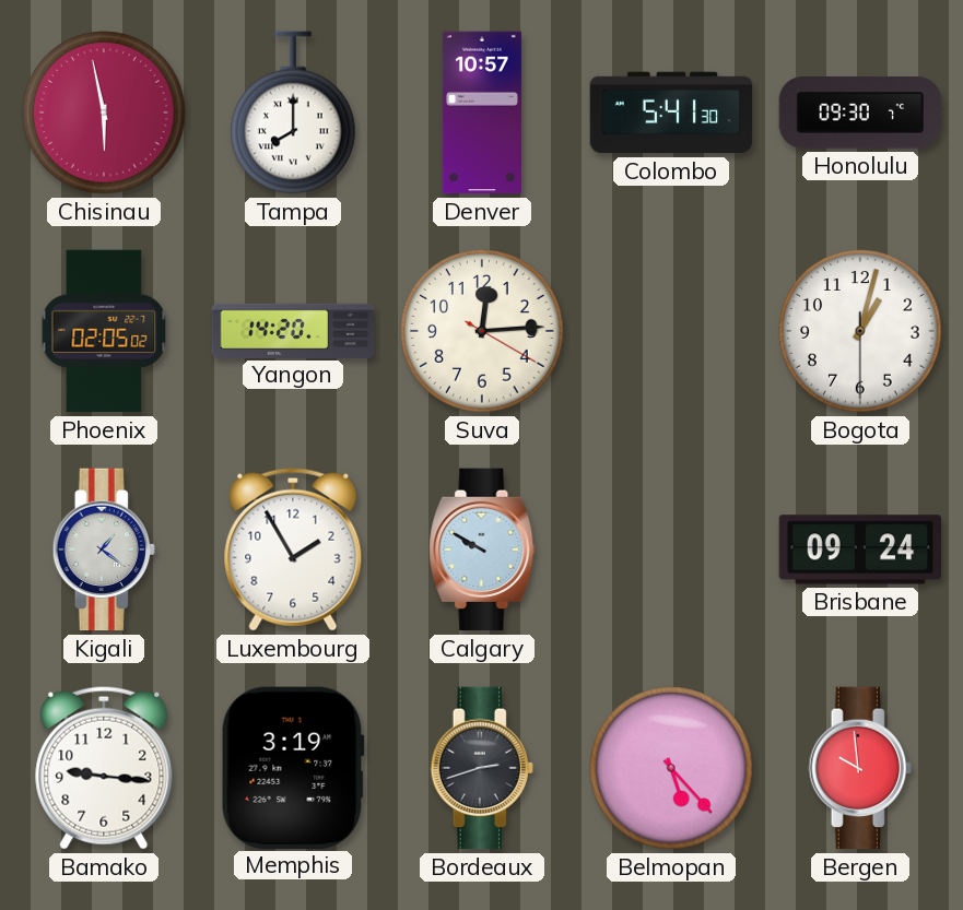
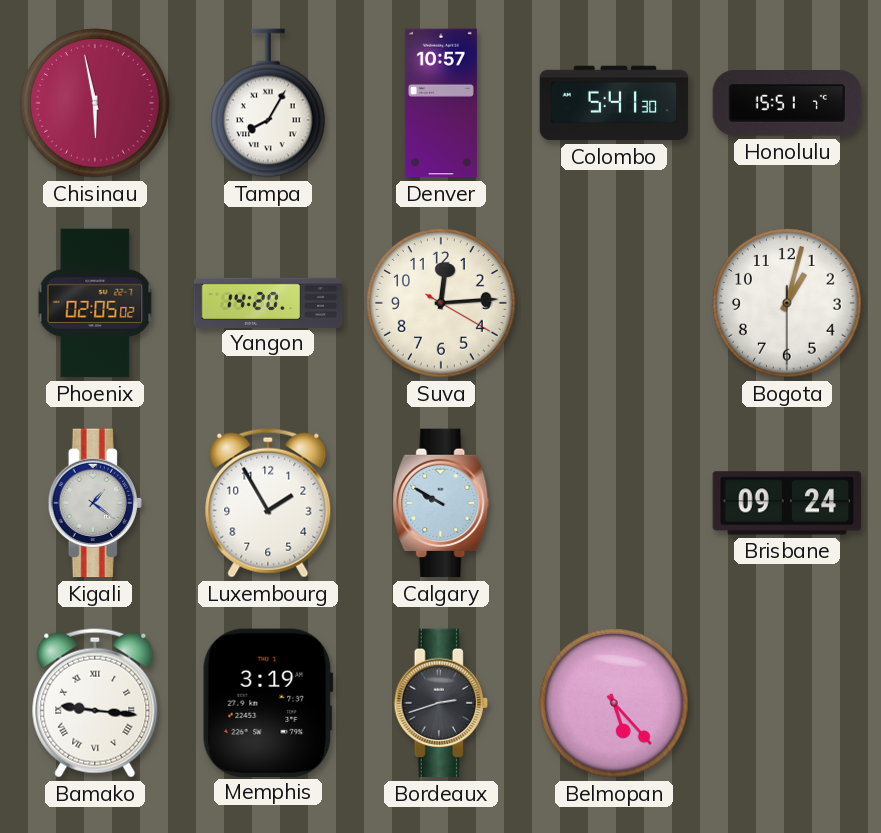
Tampa: 8:00 -> 8:05 (269, 103)
Honolulu: 09:30 -> 15:51 (787, 104)
Bamako numerals: Arabic -> Roman (95, 703)
Bergen: 9:59 -> none (860, 768)
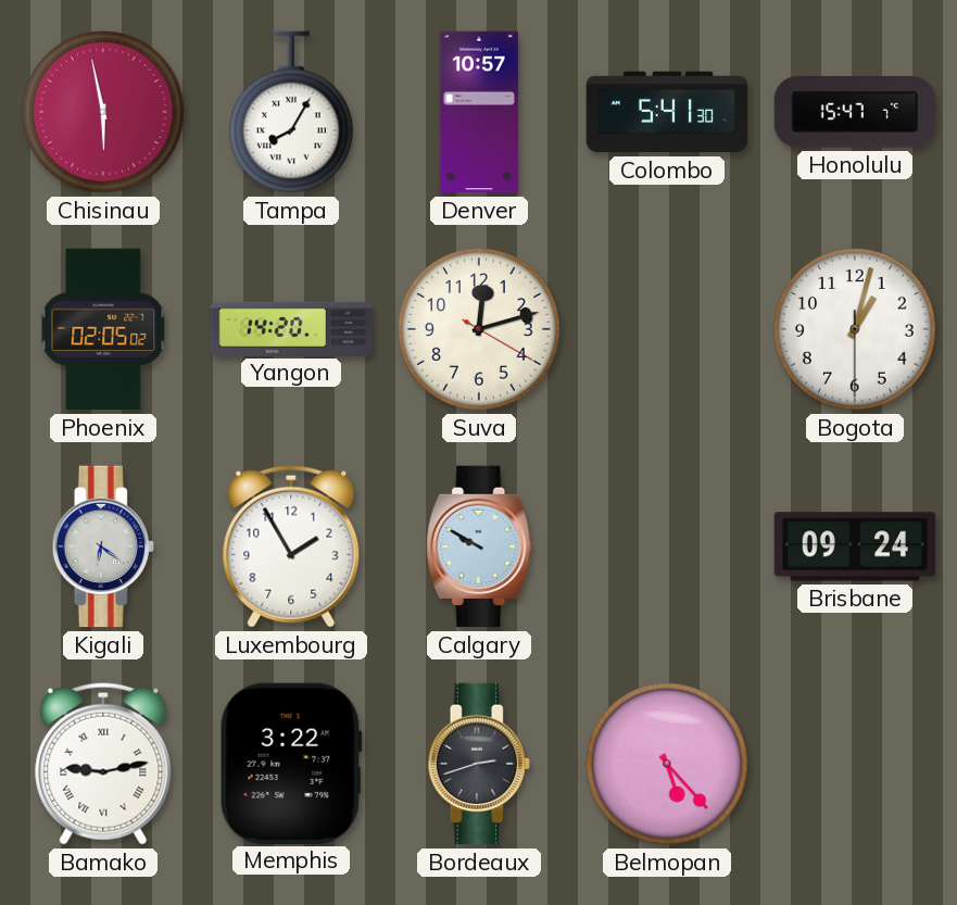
Honolulu: 15:51 -> 15:47 (855, 113)
Suva: 12:14 -> 12:12 (479, 329)
Kigali: 1:21 -> 6:21 (103, 546)
Bamako: 9:16 -> 9:13 (103, 764)
Memphis: 3:19 -> 3:22 (291, 763)
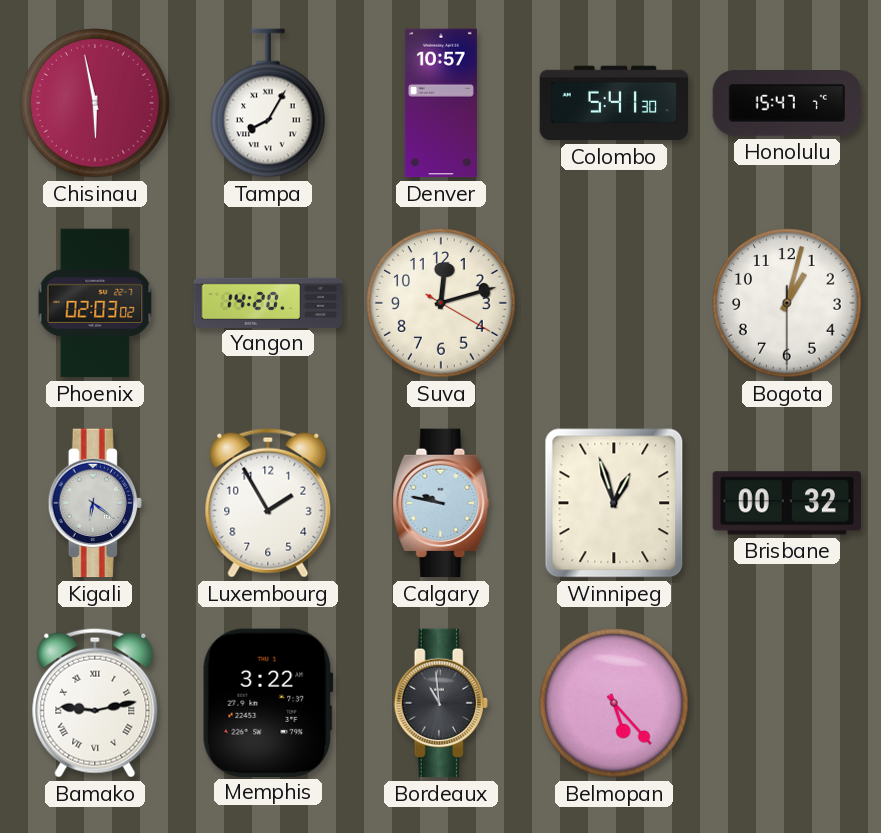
Phoenix: 02:05 -> 02:03 (95, 303)
Calgary: 9:50 -> 9:47 (441, 503)
Winnipeg: none -> 12:57 (614, 503)
Brisbane: 09:24 -> 00:32 (787, 503)
Bordeaux: 2:42 -> 10:59 (441, 703)
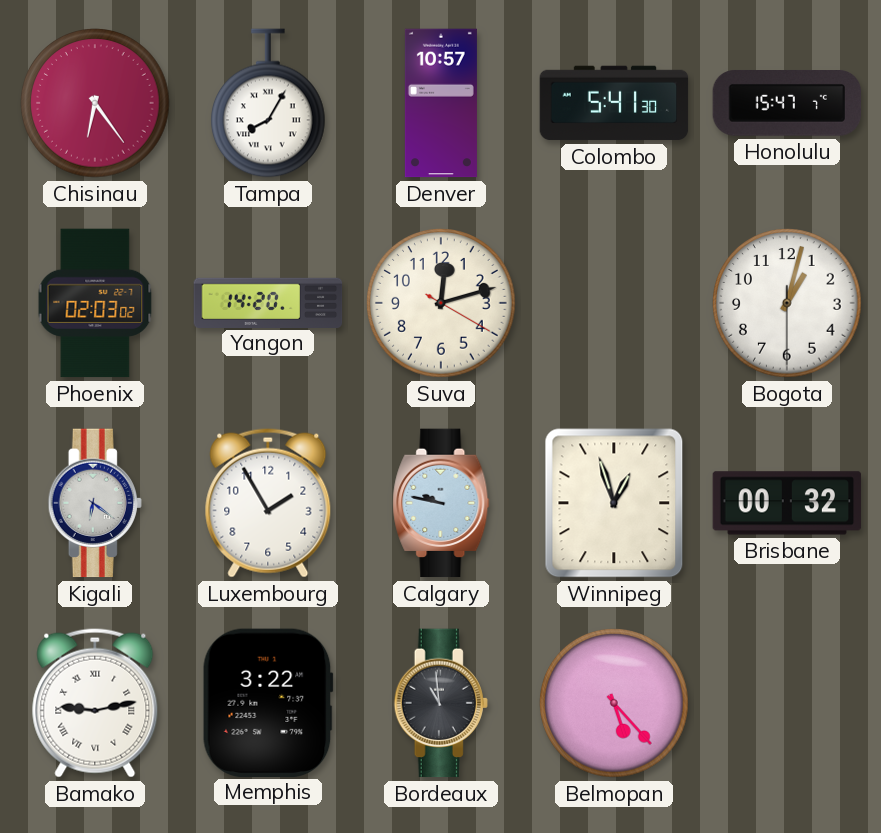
Chisinau: 5:58 -> 6:24 (95, 103)
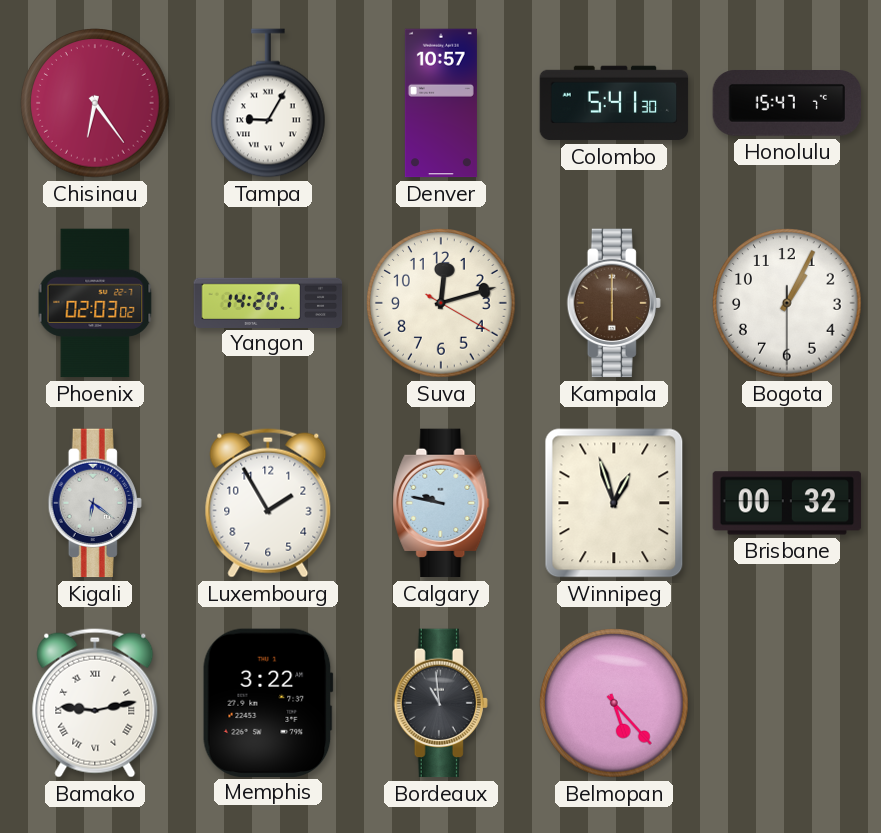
Tampa: 8:05 -> 9:05 (269, 103)
Kampala: none -> 6:00 (614, 303)
Bogota: 1:02 -> 1:04 (787, 303)
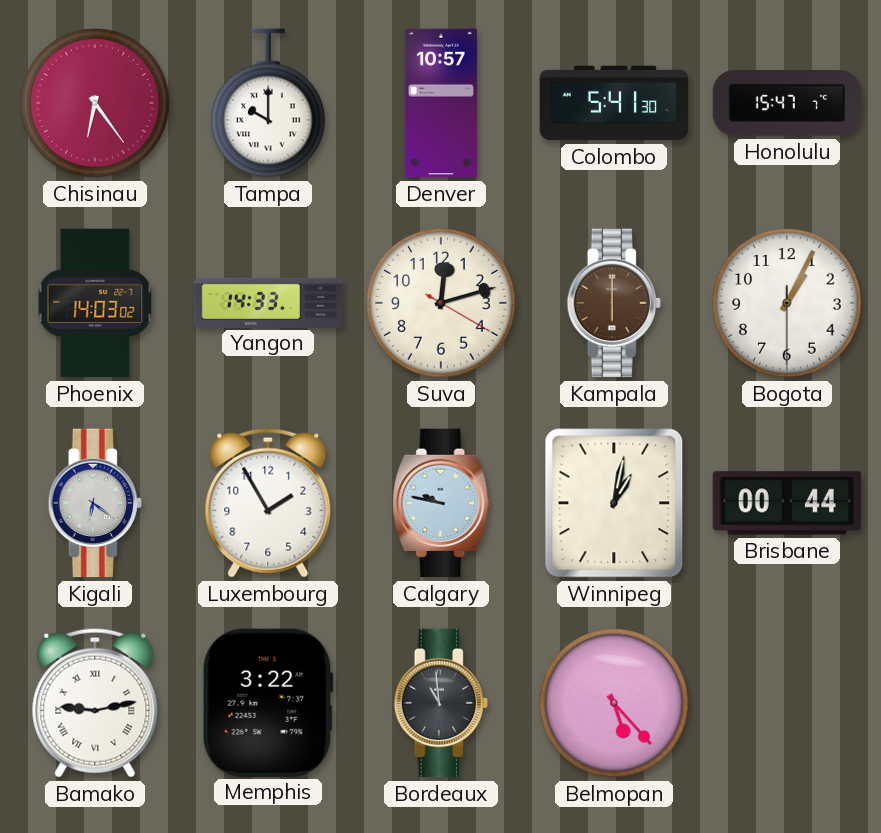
Tampa: 9:05 -> 10:00 (269, 103)
Phoenix: 02:03 -> 14:03 (95, 303)
Yangon: 14:20 -> 14:33 (268, 302)
Winnipeg: 12:57 -> 1:02 (614, 503)
Brisbane: 00:32 -> 00:44 (787, 503)
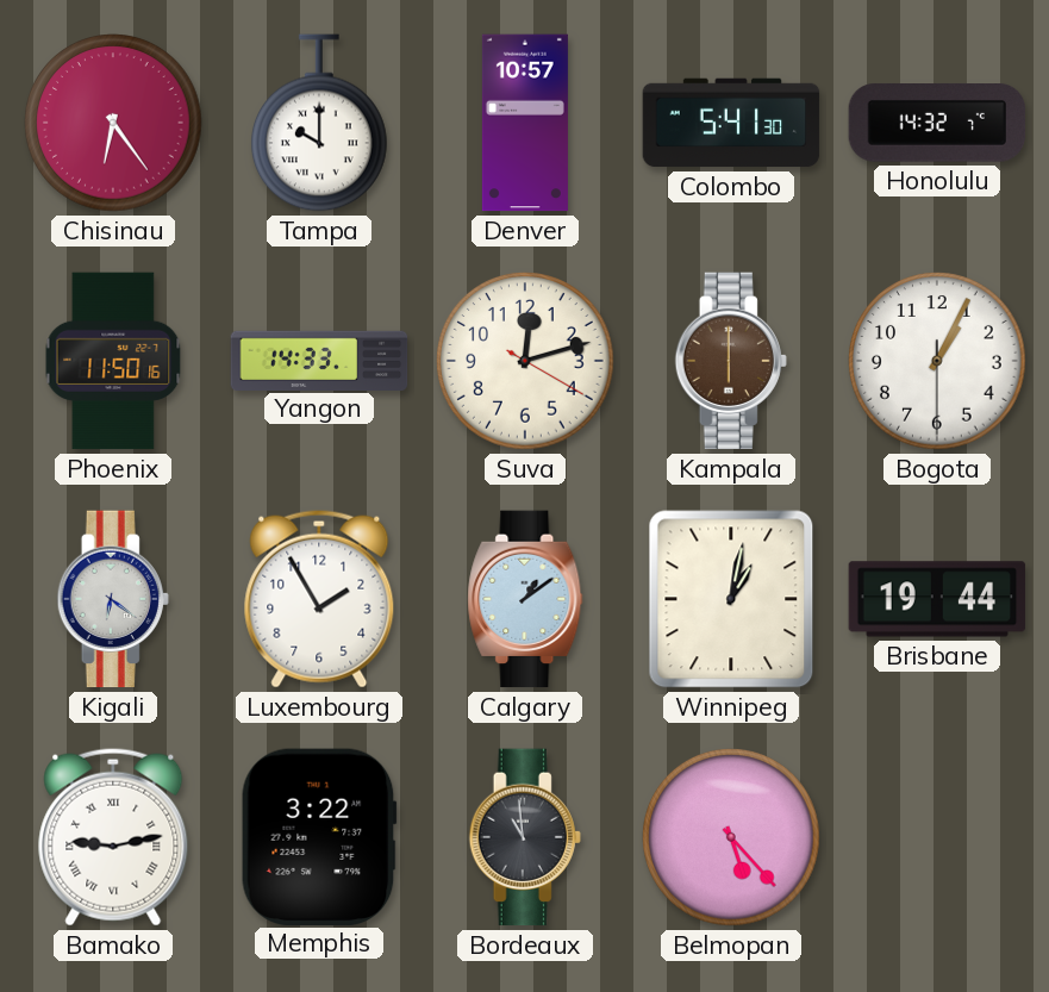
Honolulu: 15:47 -> 14:32 (937, 124)
Phoenix: 14:03 -> 11:50 (113, 361)
Calgary: 9:47 -> 1:09 (525, 599)
Brisbane: 00:44 -> 19:44 (937, 599)
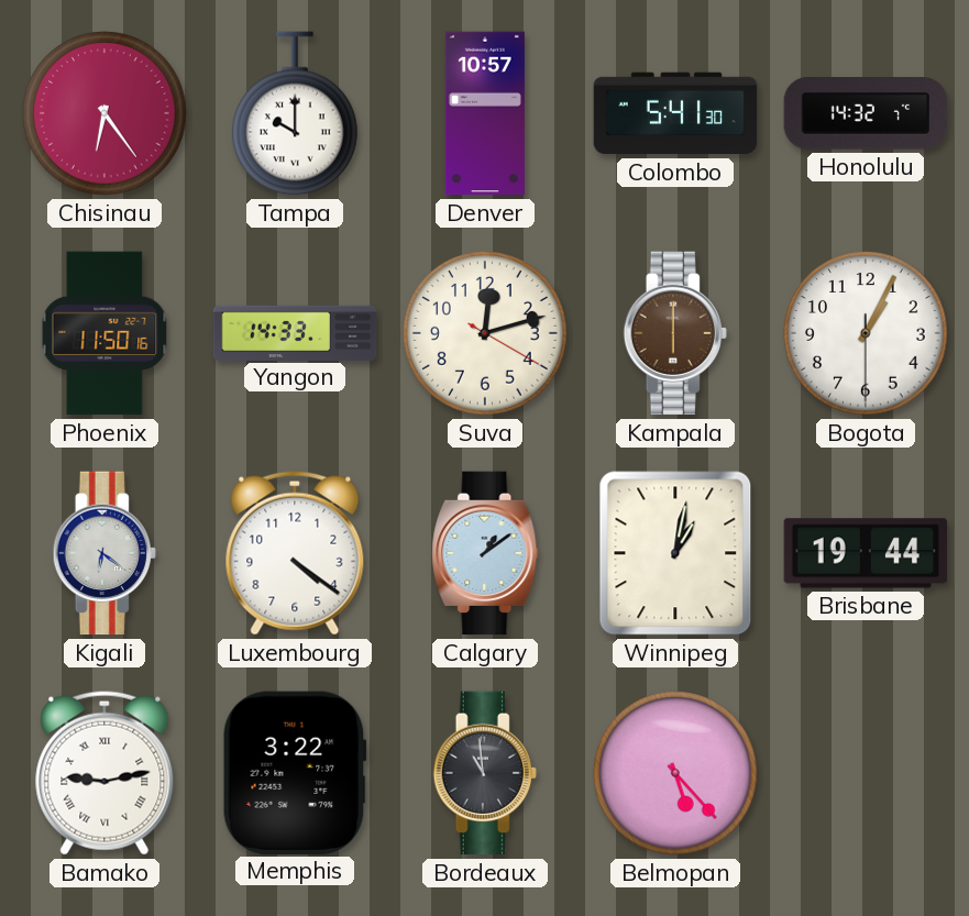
Luxembourg: 1:55 -> 4:21 (295, 553)
